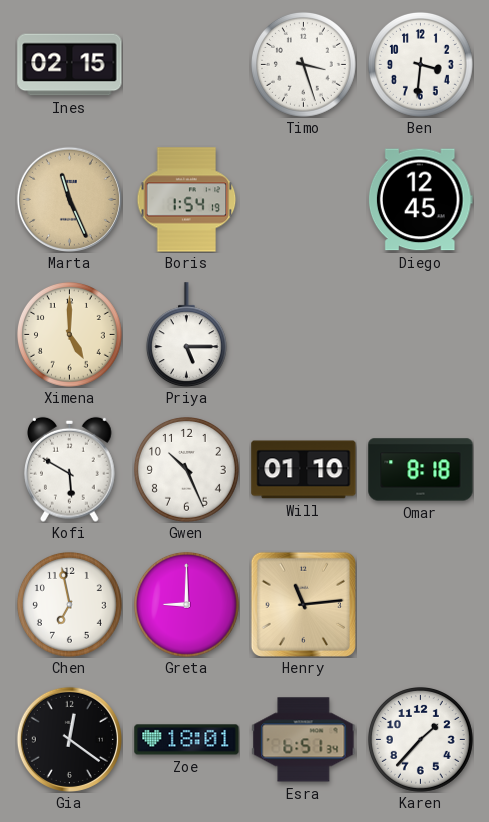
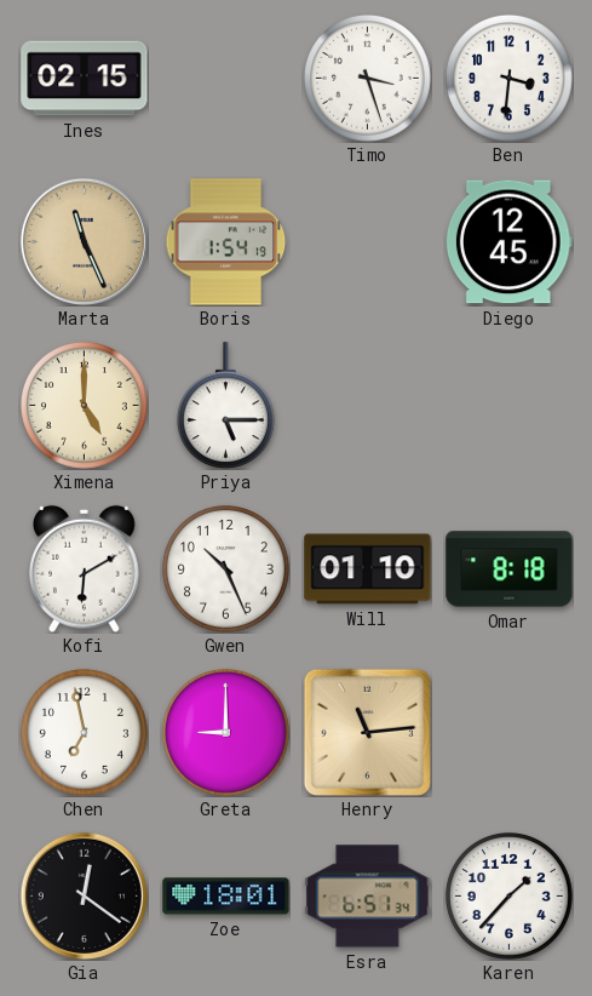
Kofi: 5:50 -> 6:10 (85, 568)
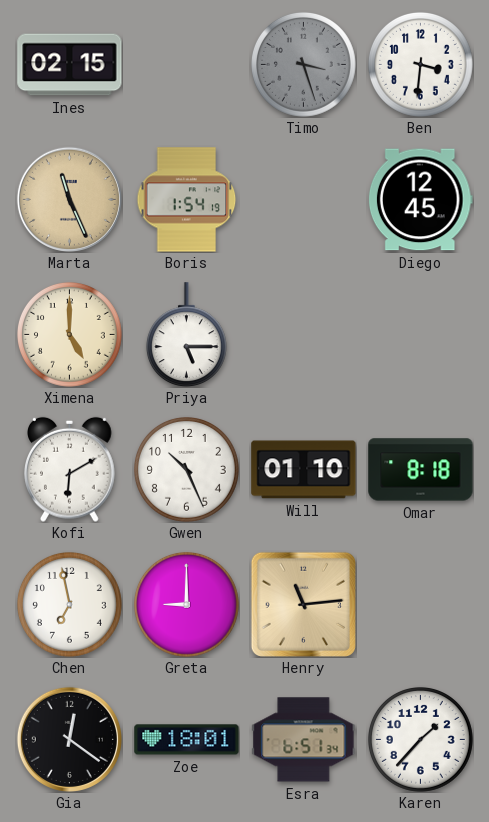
Timo dial: white -> grey (304, 65)
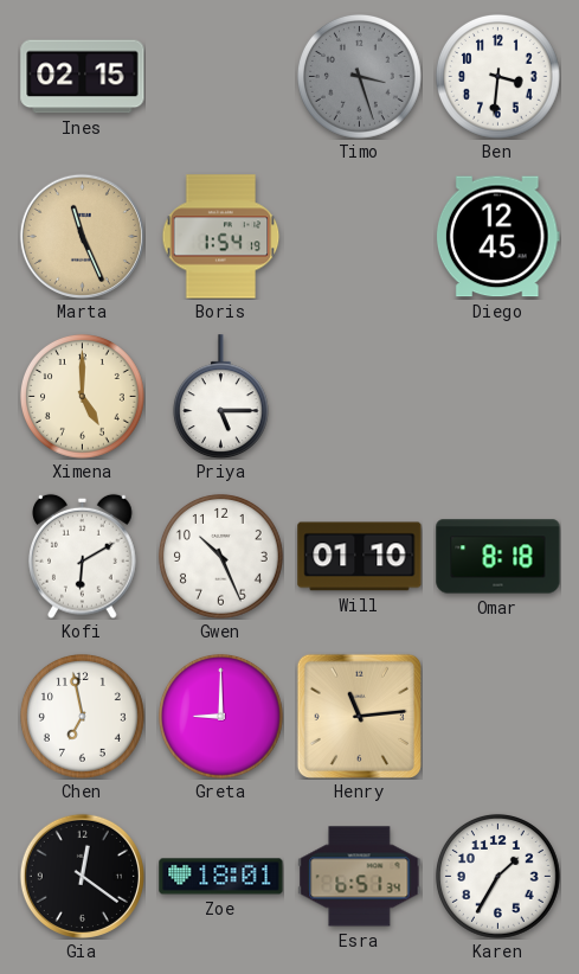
Karen: 1:37 -> 1:35 (498, 877)
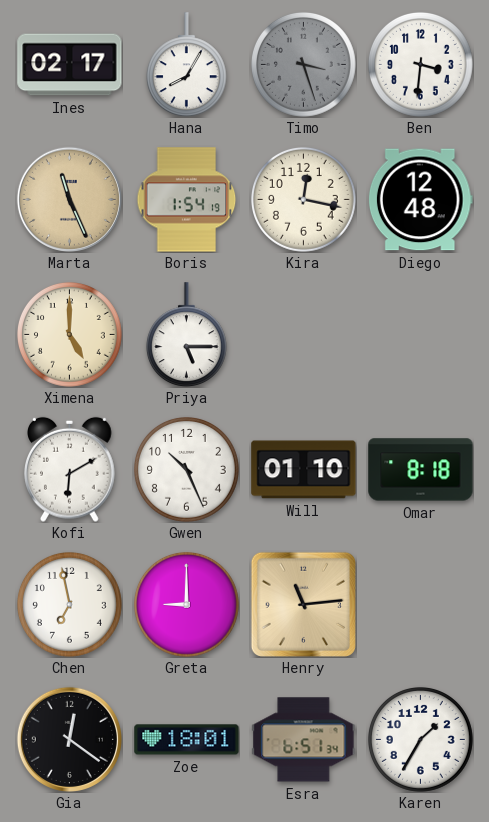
Ines: 02:15 -> 02:17 (70, 65)
Hana: none -> 8:05 (186, 65)
Kira: none -> 12:17 (304, 200)
Diego: 12:45 -> 12:48 (420, 200)
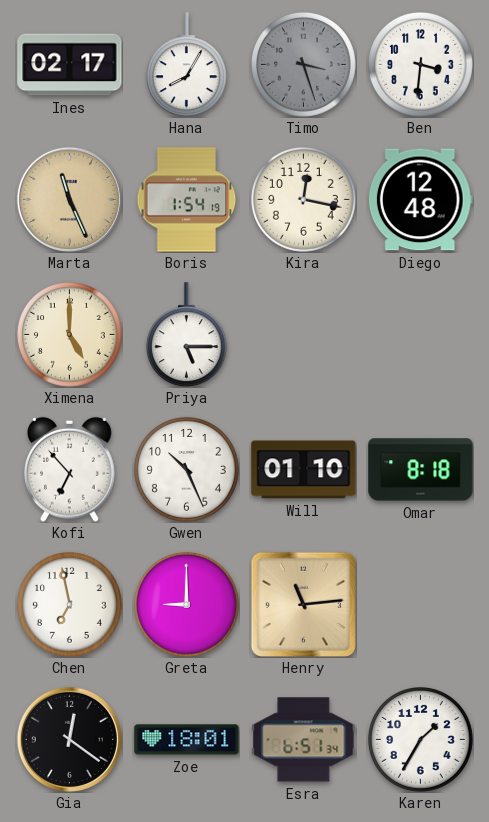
Kofi: 6:10 -> 6:53 (70, 469)
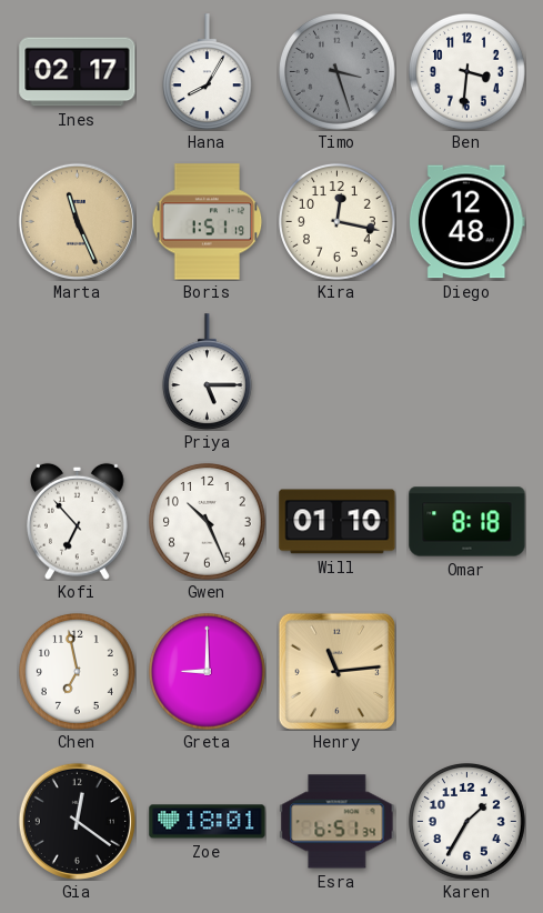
Boris: 1:54 -> 1:51 (208, 222)
Ximena: 5:00 -> none (70, 335)
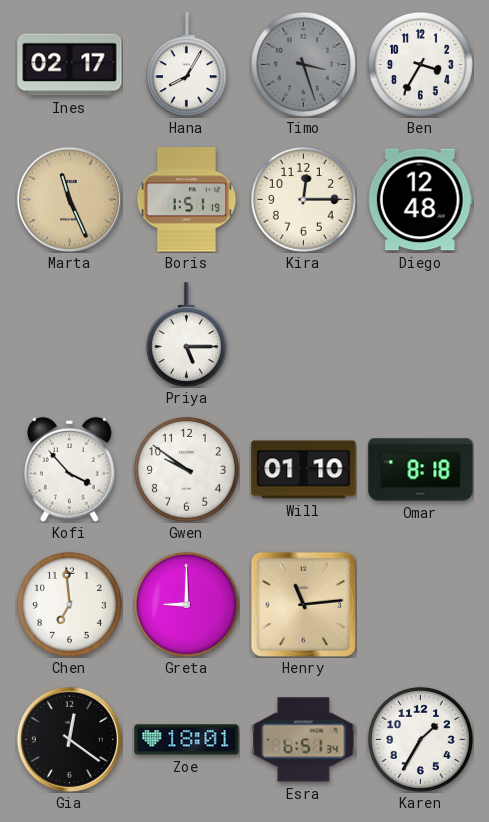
Ben: 3:31 -> 3:35 (421, 65)
Kira: 12:17 -> 12:15 (304, 200)
Kofi: 6:53 -> 3:53 (70, 469)
Gwen: 10:26 -> 9:51 (187, 470)
Chen: 6:58 -> 6:59 (70, 605)
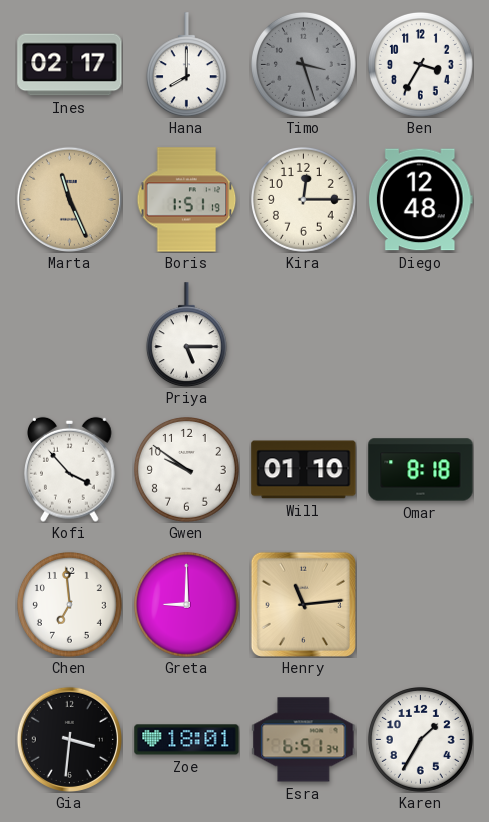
Hana: 8:05 -> 8:00 (186, 65)
Gia: 12:21 -> 3:31 (69, 739)
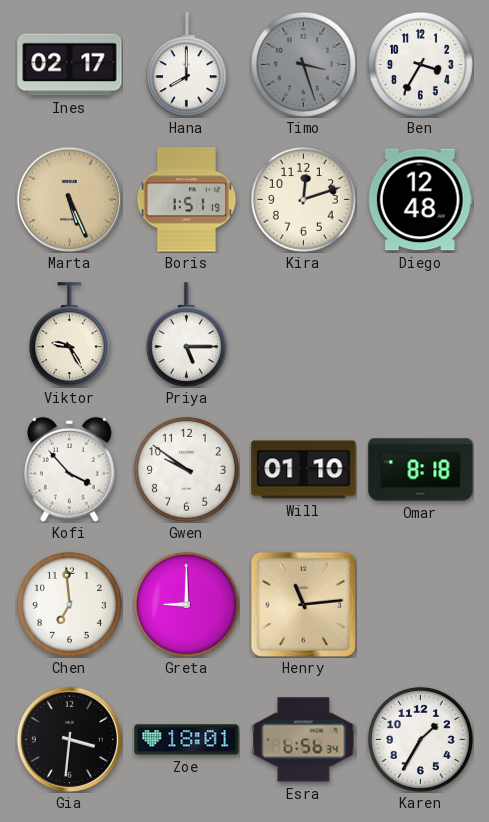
Marta: 11:26 -> 5:26 (69, 199)
Kira: 12:15 -> 12:12 (304, 200)
Viktor: none -> 9:25 (69, 335)
Esra: 6:51 -> 6:56 (304, 740)
